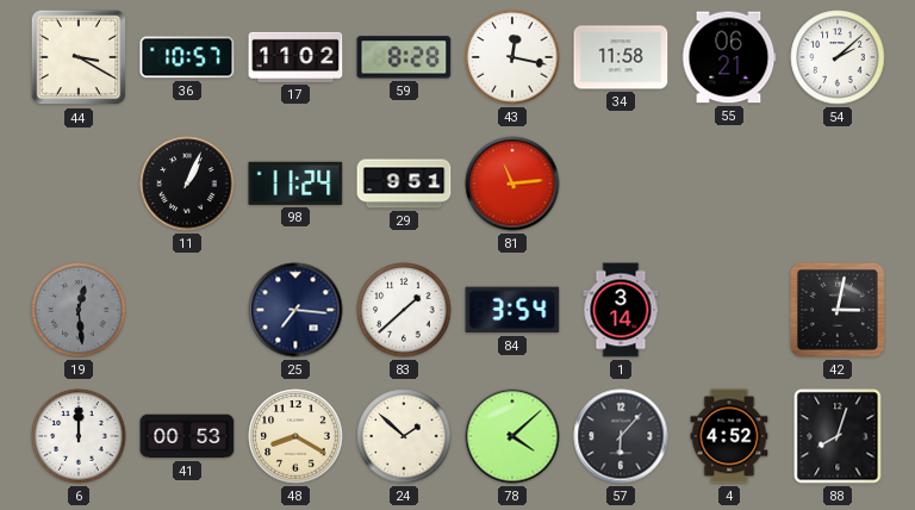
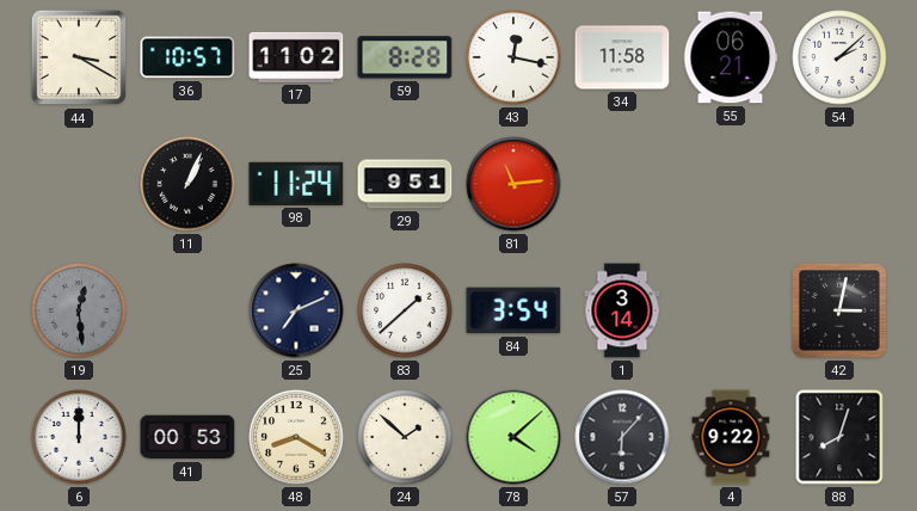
25: 7:16 -> 7:11 (296, 310)
4: 4:52 -> 9:22 (731, 437)
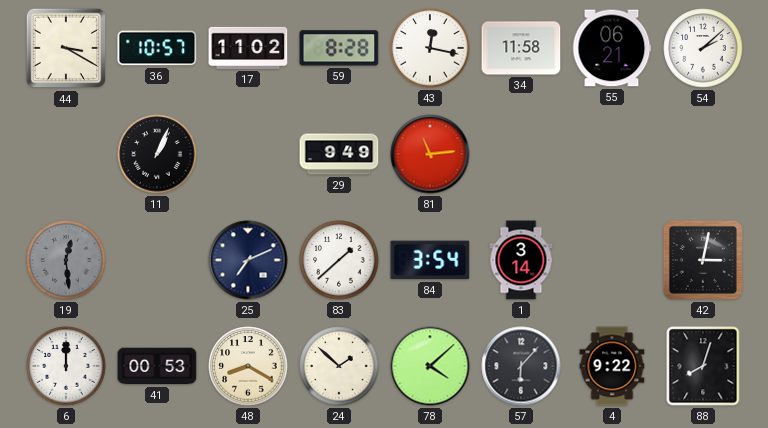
98: 11:24 -> none (296, 184)
29: 9:51 -> 9:49 (339, 154)
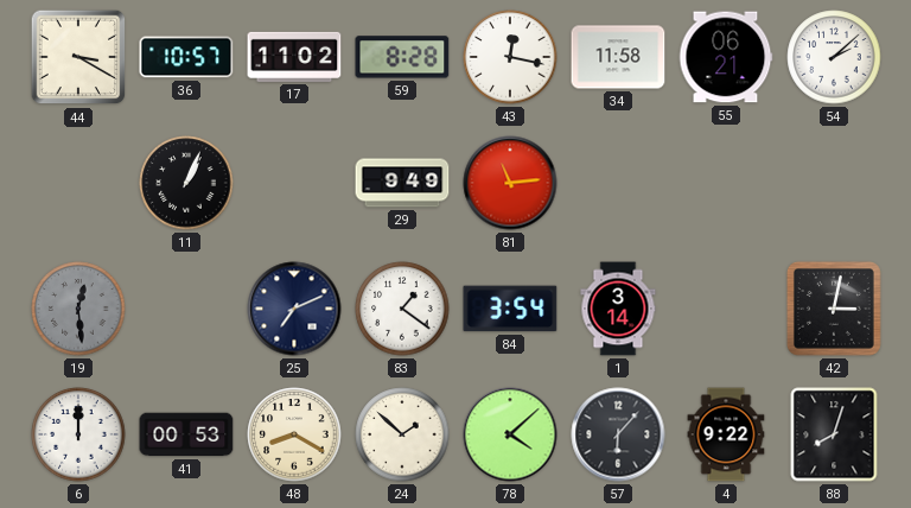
83: 1:38 -> 1:21 (402, 309)
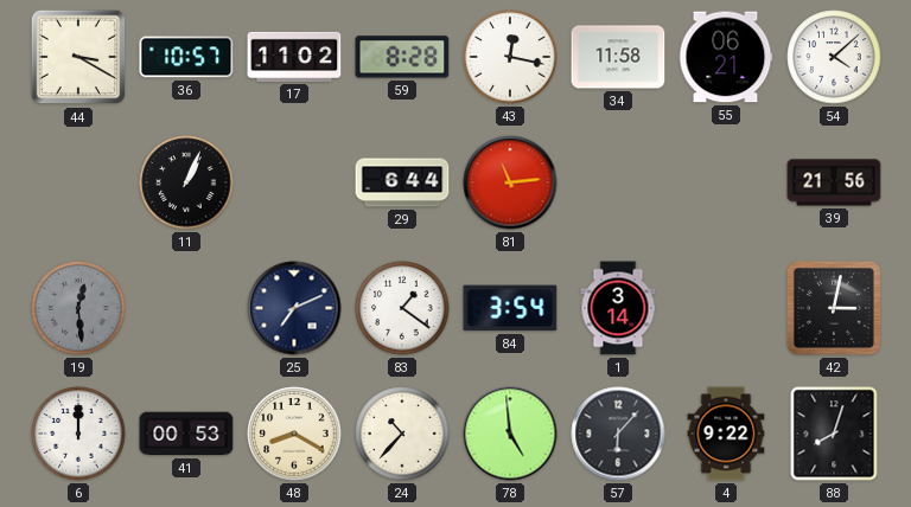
54: 2:08 -> 4:08 (834, 57)
29: 9:49 -> 6:44 (402, 182)
39: none -> 21:56 (834, 182)
24: 1:52 -> 10:37 (402, 434)
78: 4:08 -> 4:59 (510, 434)
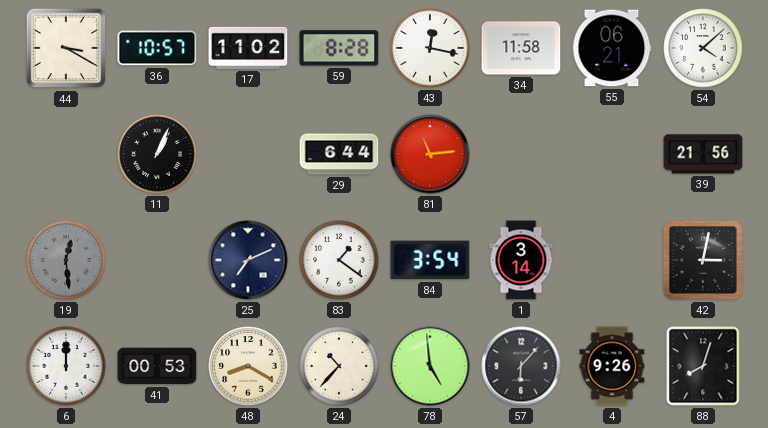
4: 9:22 -> 9:26 (612, 366)
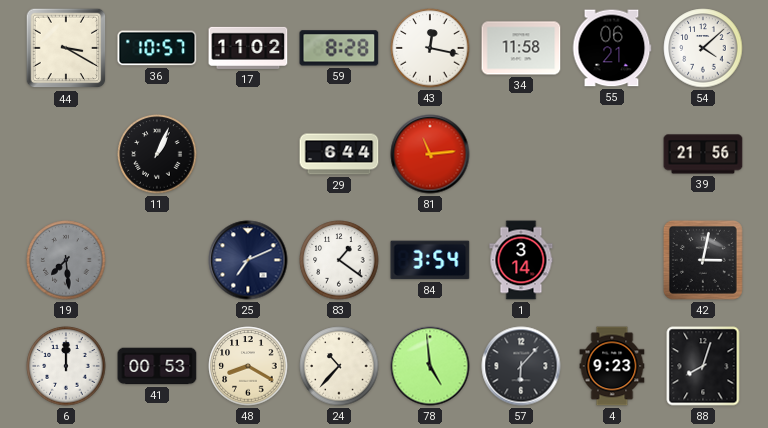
19: 12:29 -> 7:29 (66, 260)
4: 9:26 -> 9:23 (612, 366)
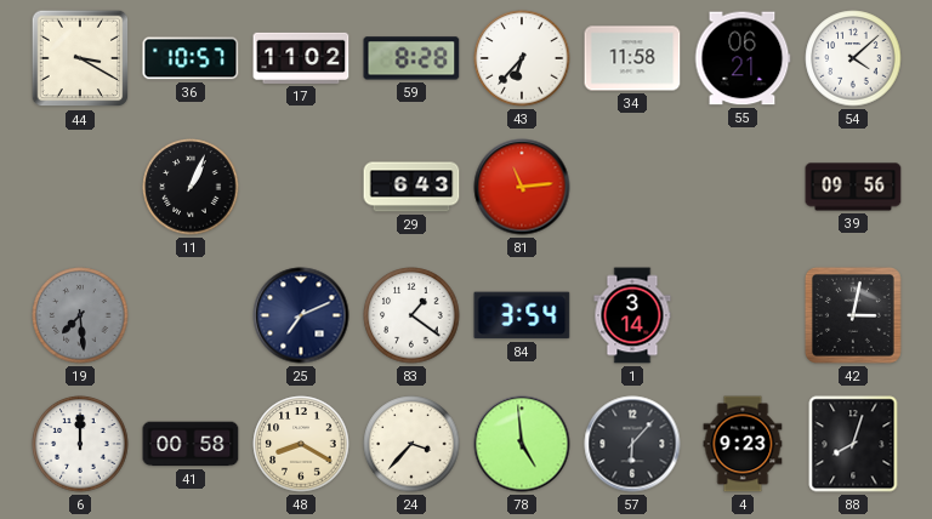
43: 12:17 -> 6:37 (522, 58)
29: 6:44 -> 6:43 (411, 187)
39: 21:56 -> 09:56 (853, 187)
41: 00:53 -> 00:58 (191, 444)
24: 10:37 -> 3:37 (411, 444)
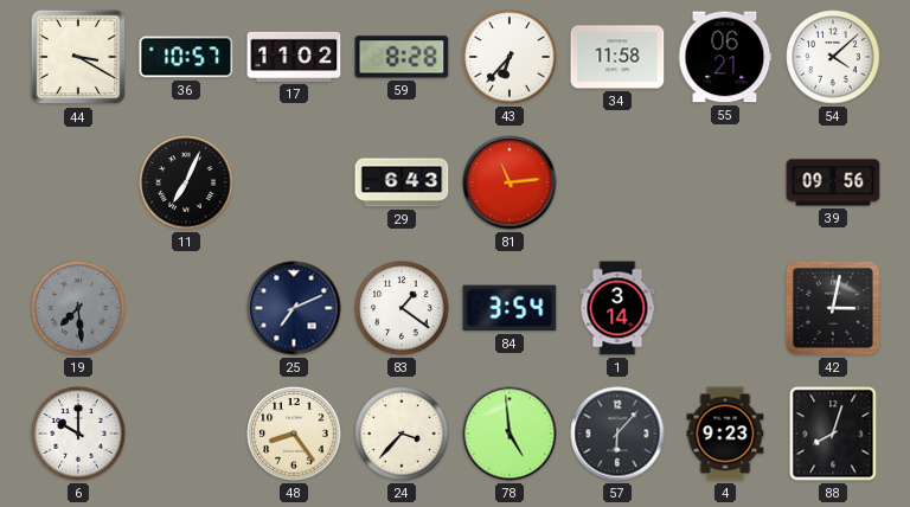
11: 1:04 -> 7:04 (186, 182)
6: 12:00 -> 10:00 (78, 434)
41: 00:58 -> none (191, 444)
48: 8:20 -> 8:24 (294, 434)
